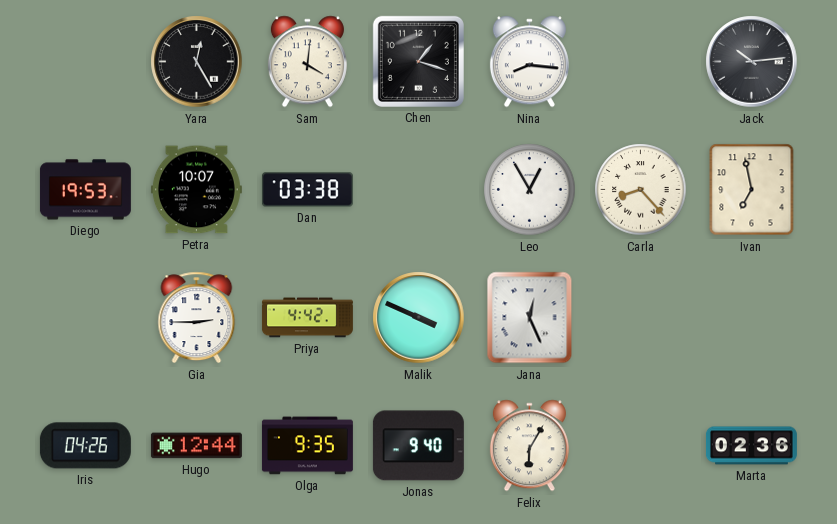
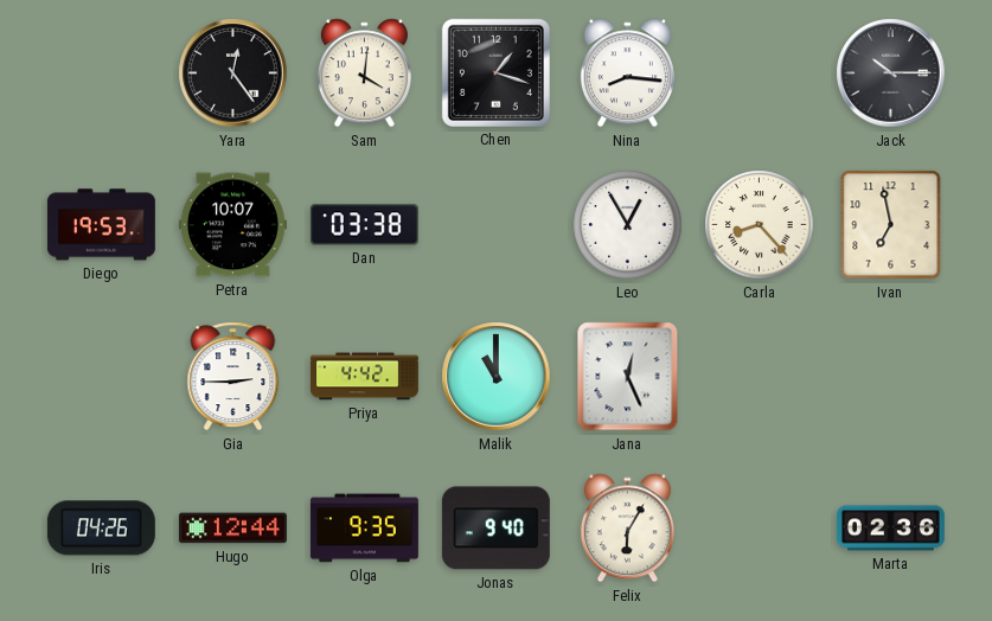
Yara: 12:25 -> 12:24 (233, 73)
Jack: 10:14 -> 10:15 (891, 73)
Malik: 3:49 -> 11:00 (497, 377)
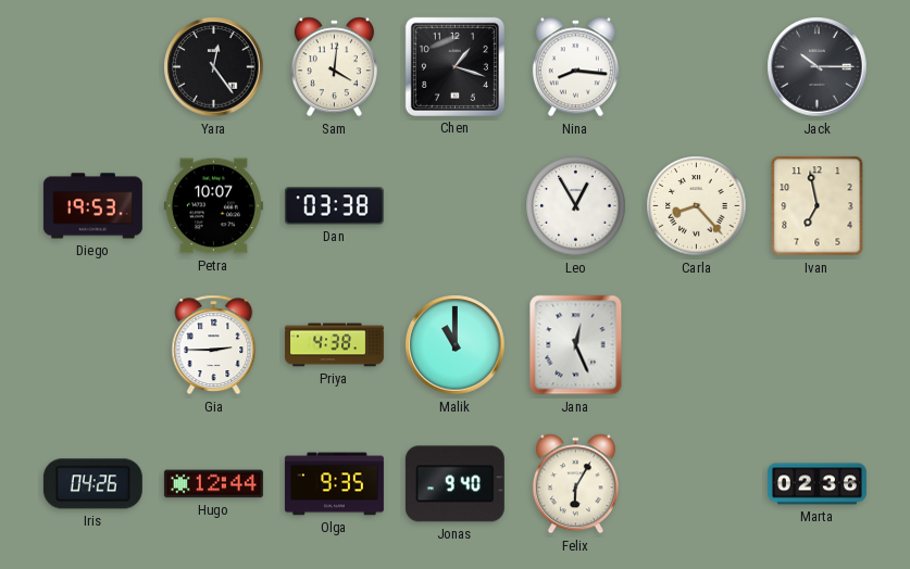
Priya: 4:42 -> 4:38 (334, 345)
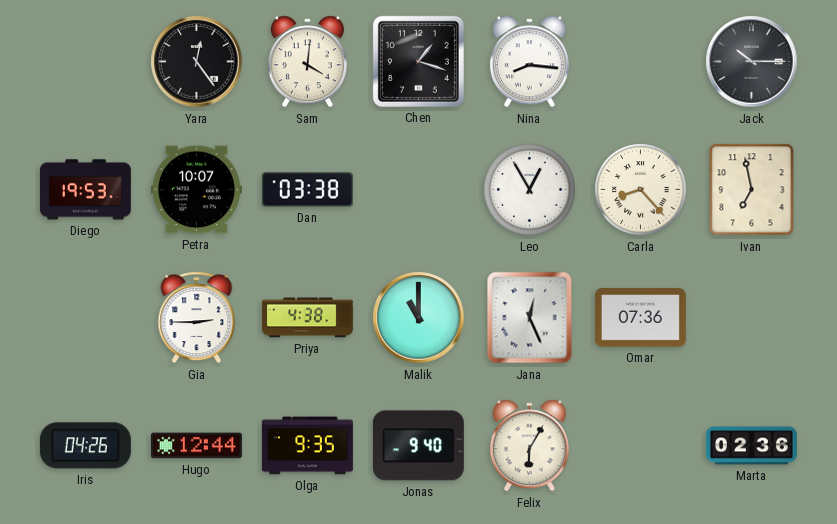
Omar: none -> 07:36 (640, 318)
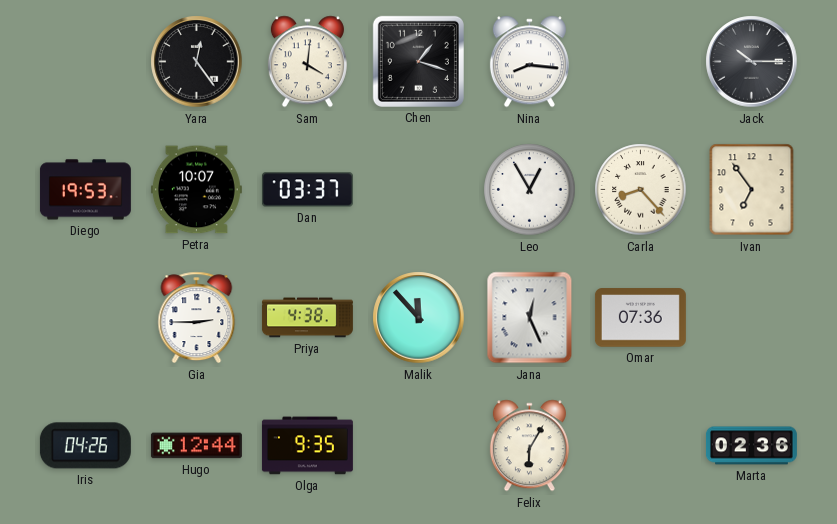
Dan: 03:38 -> 03:37 (307, 190)
Ivan: 6:58 -> 6:54 (752, 190)
Malik: 11:00 -> 11:53 (419, 318)
Jonas: 9:40 -> none (418, 446)
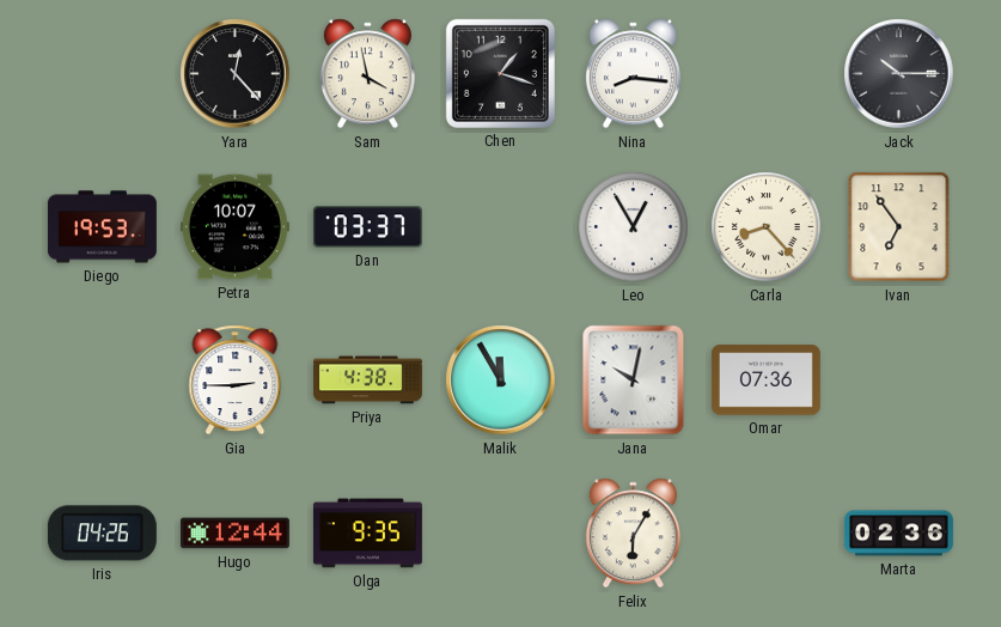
Yara: 12:24 -> 12:23 (236, 74)
Sam: 4:01 -> 3:58 (367, 74)
Malik: 11:53 -> 11:55 (501, 381)
Jana: 12:26 -> 10:02 (634, 381)
